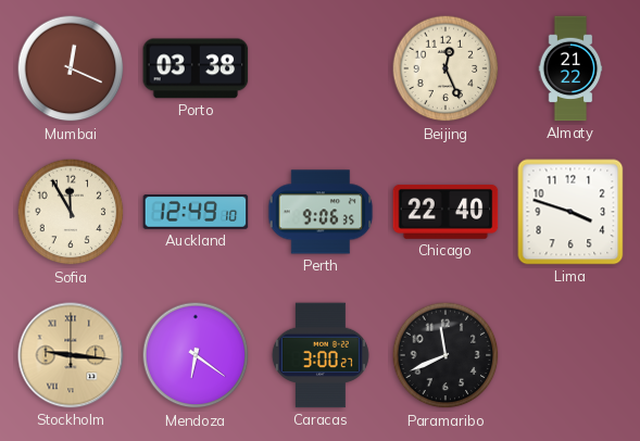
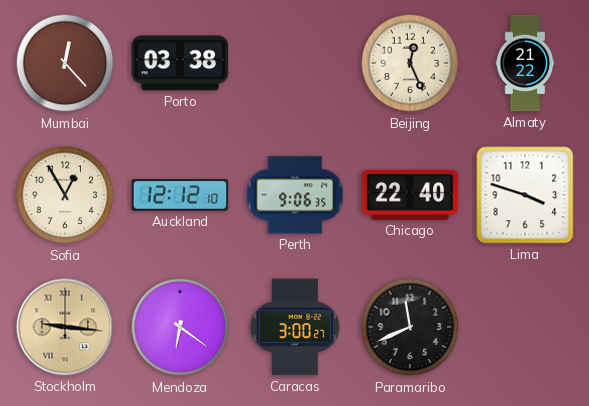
Mumbai: 12:19 -> 12:23 (65, 63)
Sofia: 11:55 -> 12:55 (65, 195)
Auckland: 12:49 -> 12:12 (180, 195)
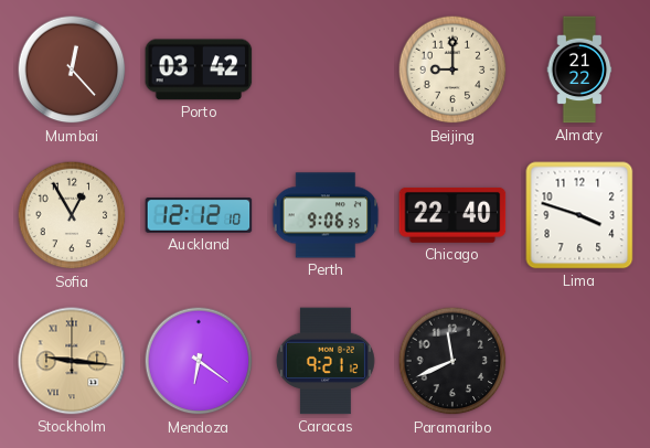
Porto: 03:38 -> 03:42 (199, 70)
Beijing: 12:26 -> 9:00 (452, 70)
Caracas: 3:00 -> 9:21 (326, 361)
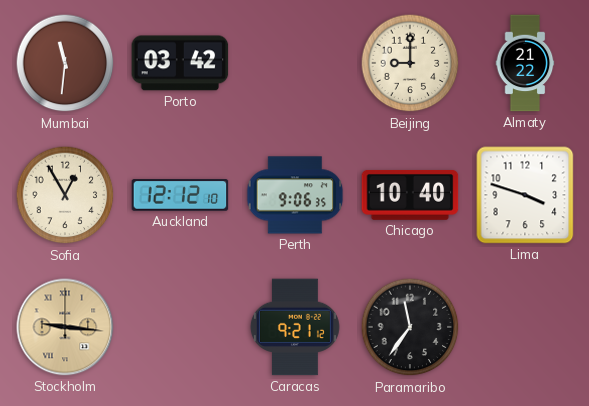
Mumbai: 12:23 -> 11:31 (65, 63)
Chicago: 22:40 -> 10:40 (410, 195)
Mendoza: 6:21 -> none (199, 361)
Paramaribo: 11:41 -> 11:36 (410, 327)
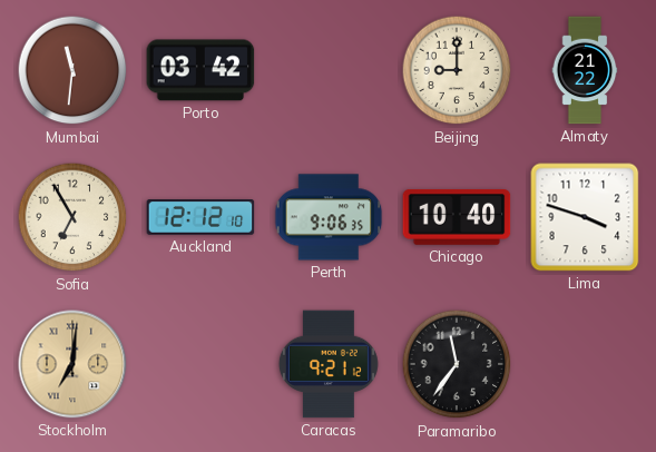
Sofia: 12:55 -> 6:55 (72, 217)
Stockholm: 9:16 -> 7:01 (72, 364)
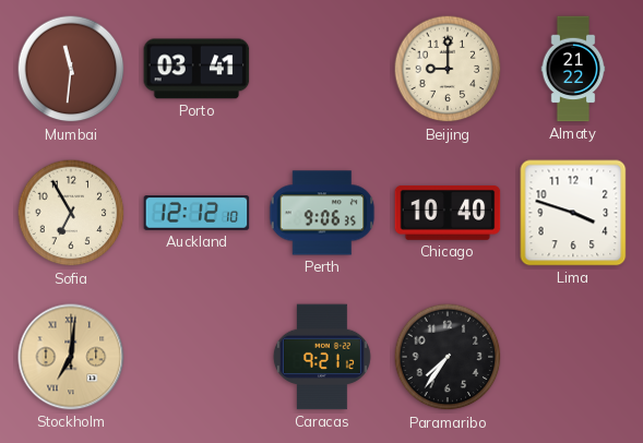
Porto: 03:42 -> 03:41 (197, 69)
Paramaribo: 11:36 -> 7:36 (448, 357)
